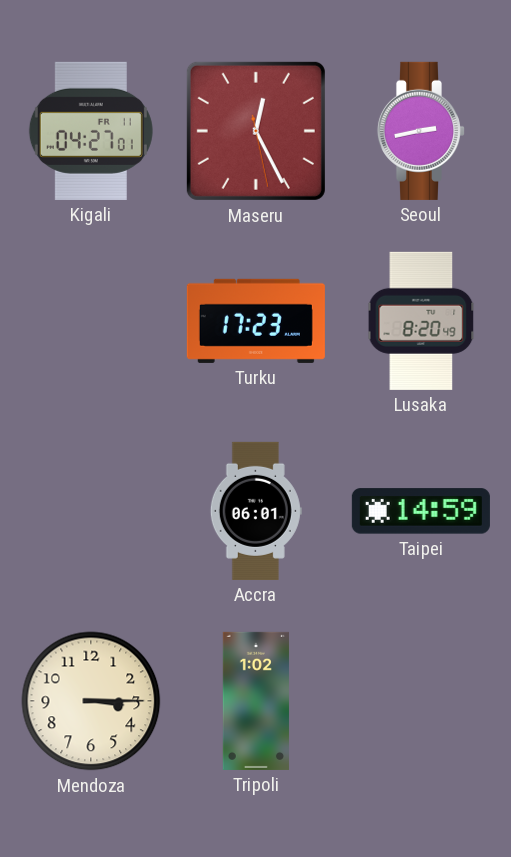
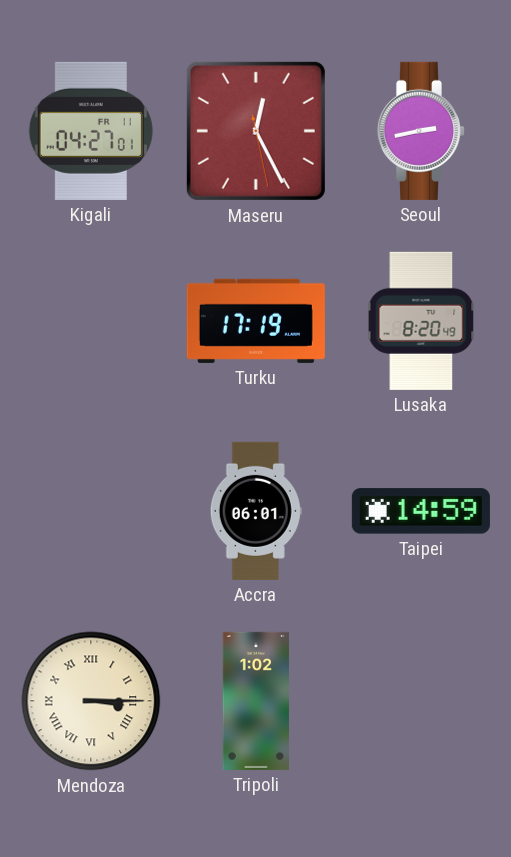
Turku: 17:23 -> 17:19 (256, 321)
Mendoza numerals: Arabic -> Roman (91, 701)
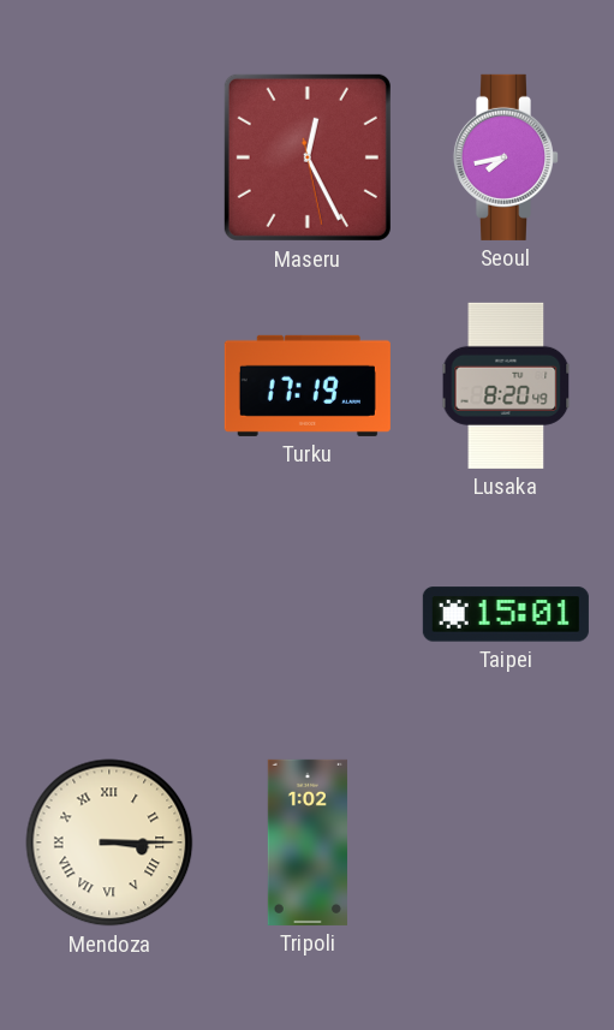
Kigali: 04:27 -> none (91, 131)
Seoul: 2:43 -> 7:43 (505, 157)
Accra: 06:01 -> none (256, 511)
Taipei: 14:59 -> 15:01 (506, 614)
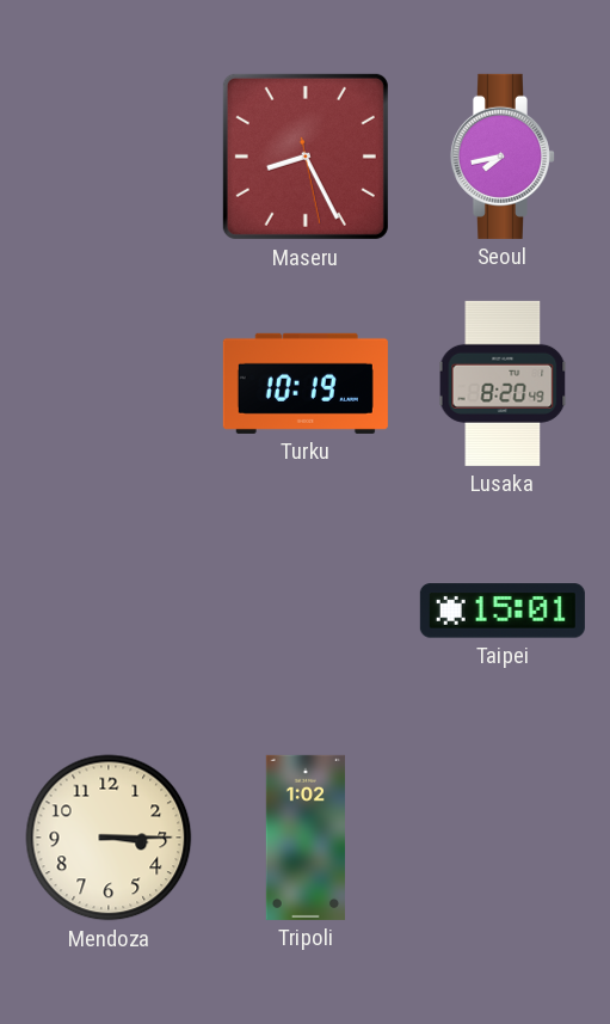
Maseru: 12:25 -> 8:25 (306, 157)
Turku: 17:19 -> 10:19 (306, 384)
Mendoza numerals: Roman -> Arabic (109, 838)
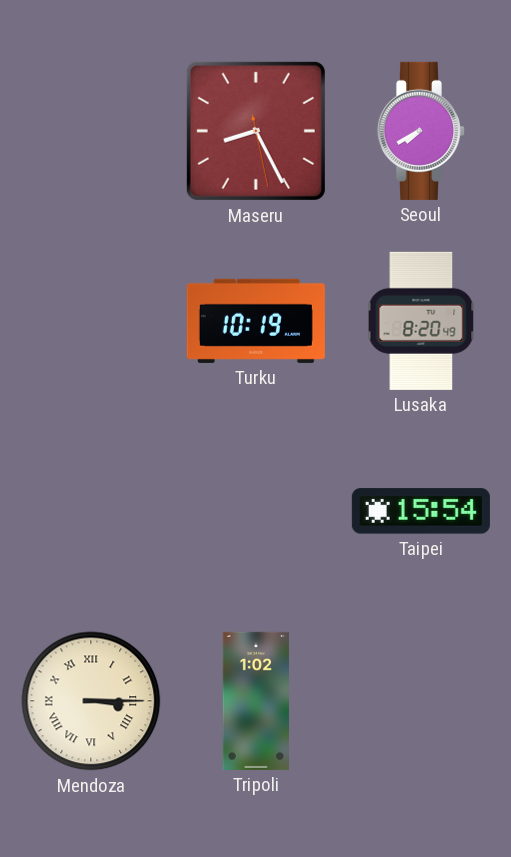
Seoul: 7:43 -> 7:40 (420, 131)
Taipei: 15:01 -> 15:54 (421, 511)
Mendoza numerals: Arabic -> Roman (91, 701)
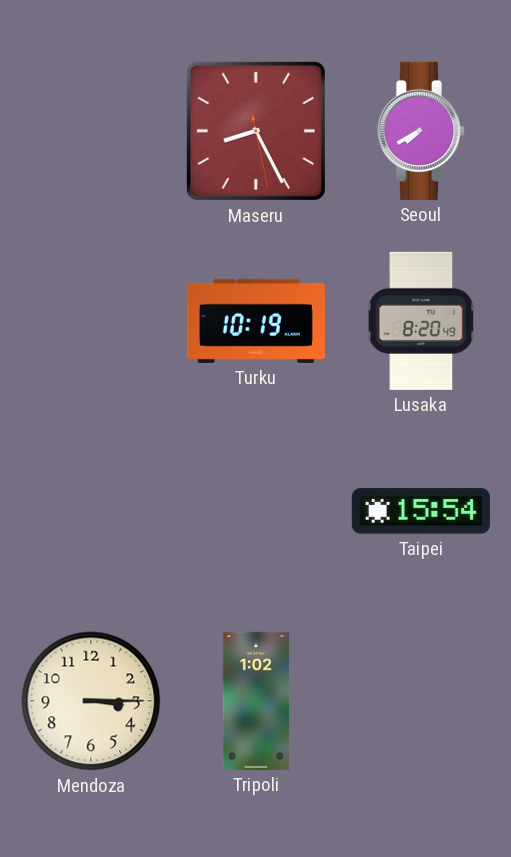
Mendoza numerals: Roman -> Arabic (91, 701)
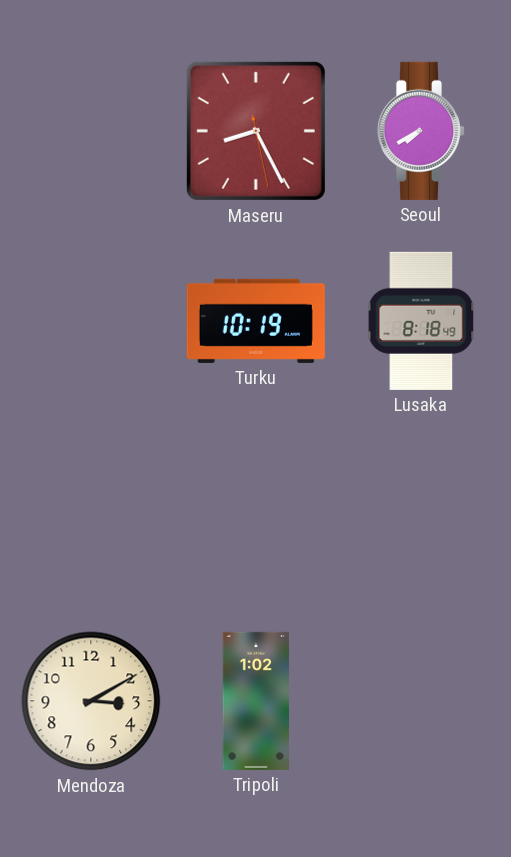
Lusaka: 8:20 -> 8:18 (421, 321)
Taipei: 15:54 -> none (421, 511)
Mendoza: 3:15 -> 3:10 (91, 701)
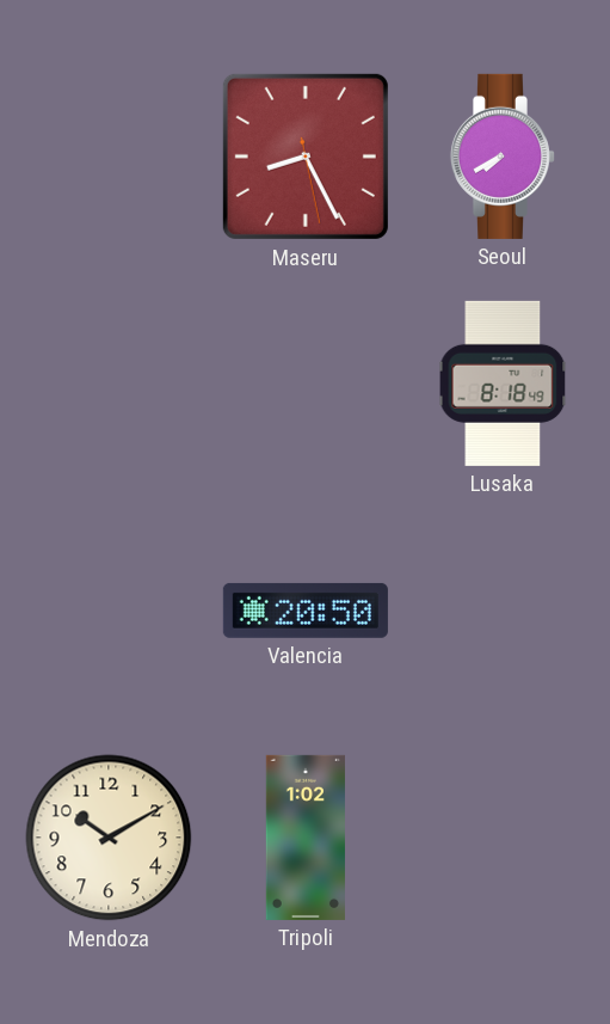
Turku: 10:19 -> none (256, 321)
Valencia: none -> 20:50 (306, 611)
Mendoza: 3:10 -> 10:10 (109, 838)
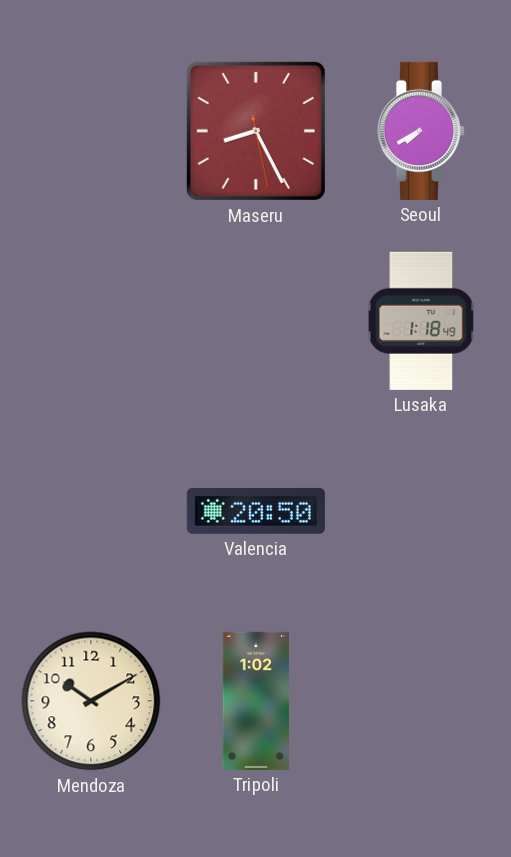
Lusaka: 8:18 -> 1:18 (421, 321)
